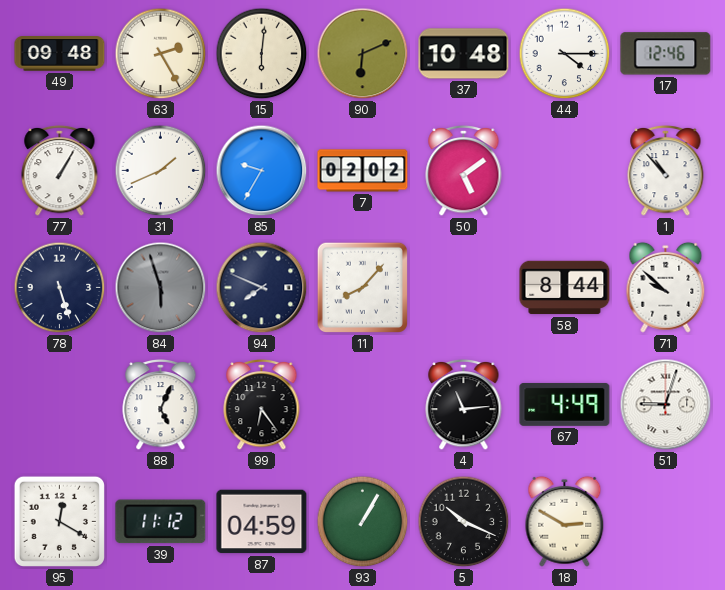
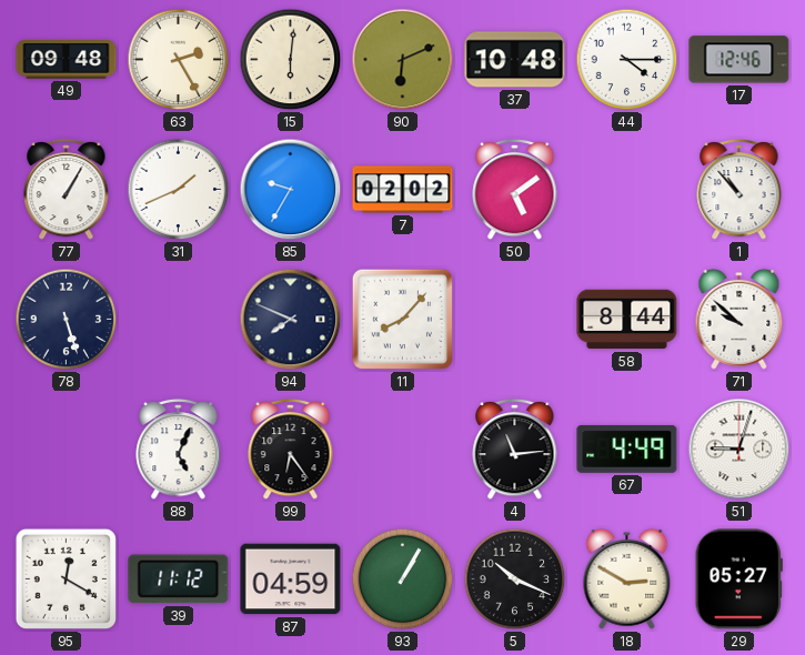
84: 5:57 -> none (161, 288)
29: none -> 05:27 (738, 580)
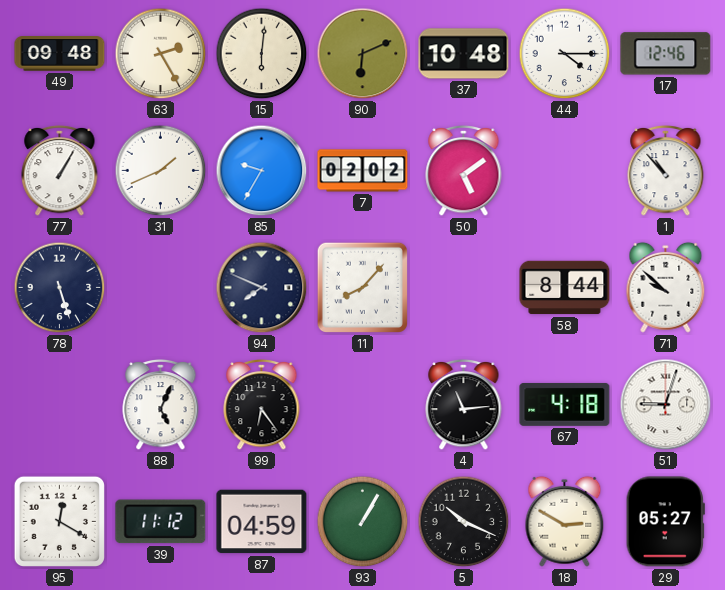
67: 4:49 -> 4:18 (565, 404)
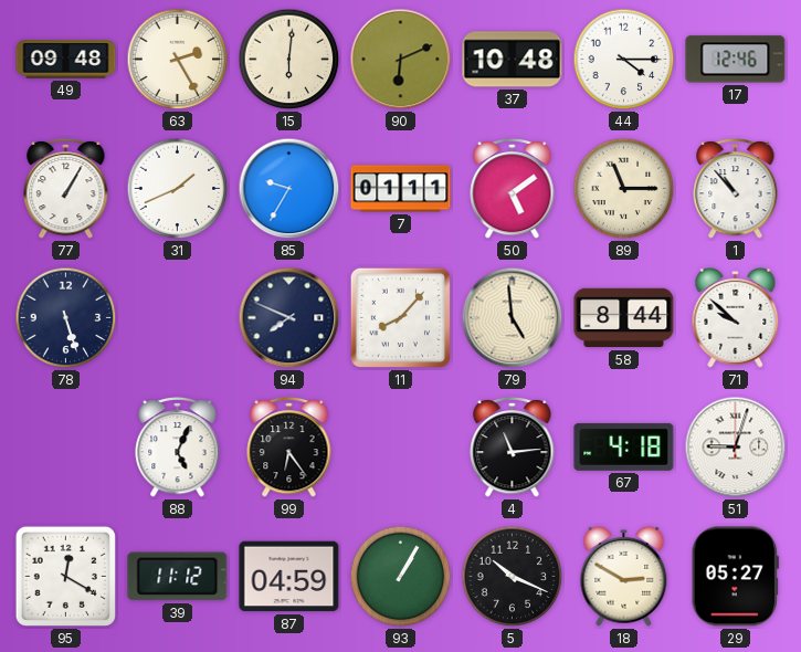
7: 02:02 -> 01:11 (401, 189)
89: none -> 11:15 (624, 189)
79: none -> 4:59 (513, 318)
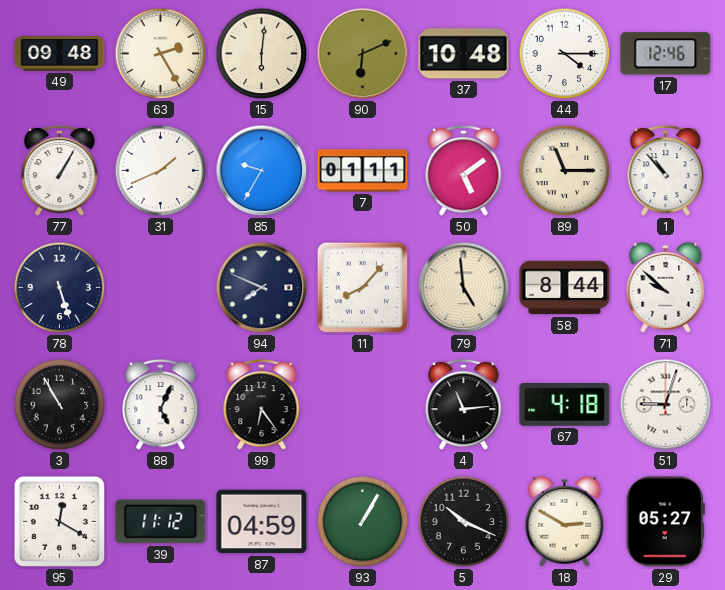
3: none -> 10:55 (60, 405)
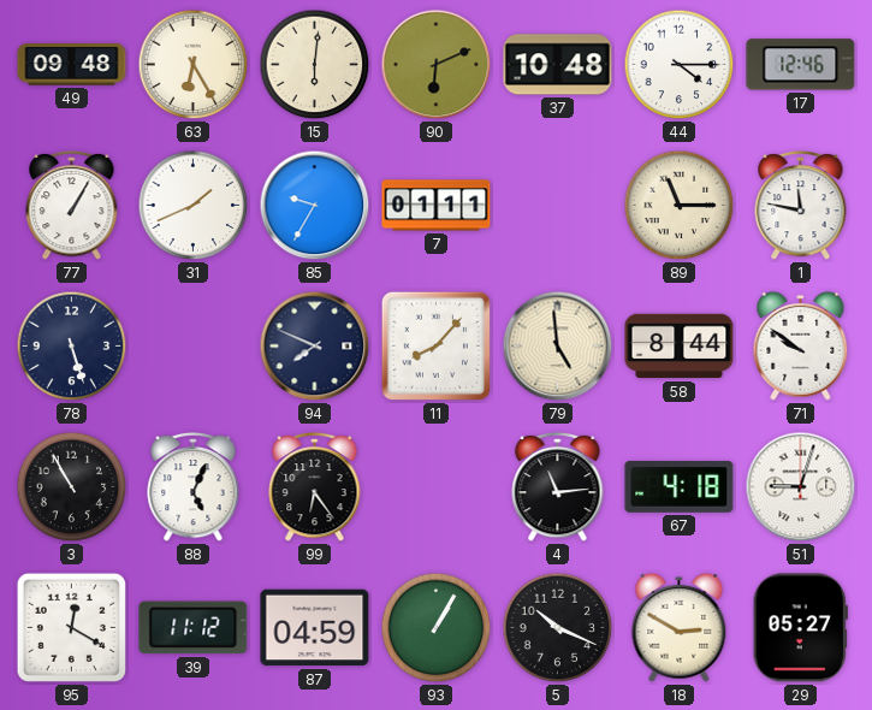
63: 2:25 -> 6:25 (194, 65)
50: 5:09 -> none (464, 170)
1: 10:53 -> 11:47 (801, 205)
71: 9:52 -> 9:51 (801, 345)
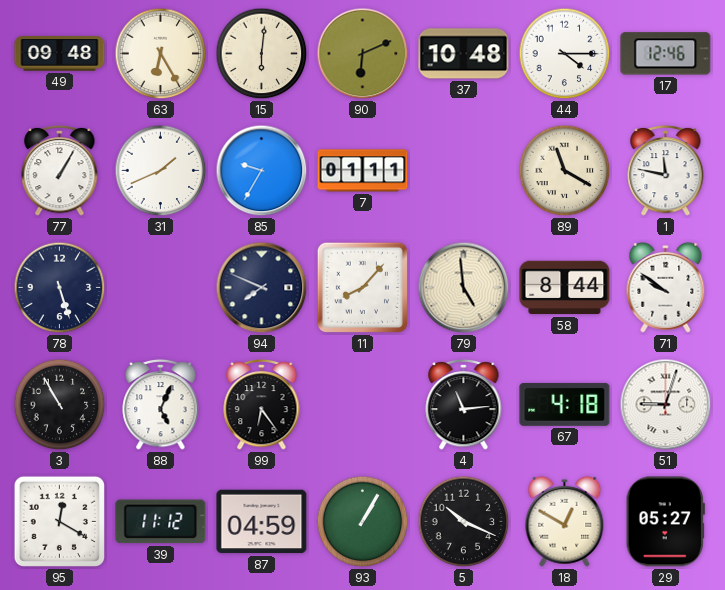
89: 11:15 -> 11:20 (565, 171)
18: 2:50 -> 12:50 (565, 521)
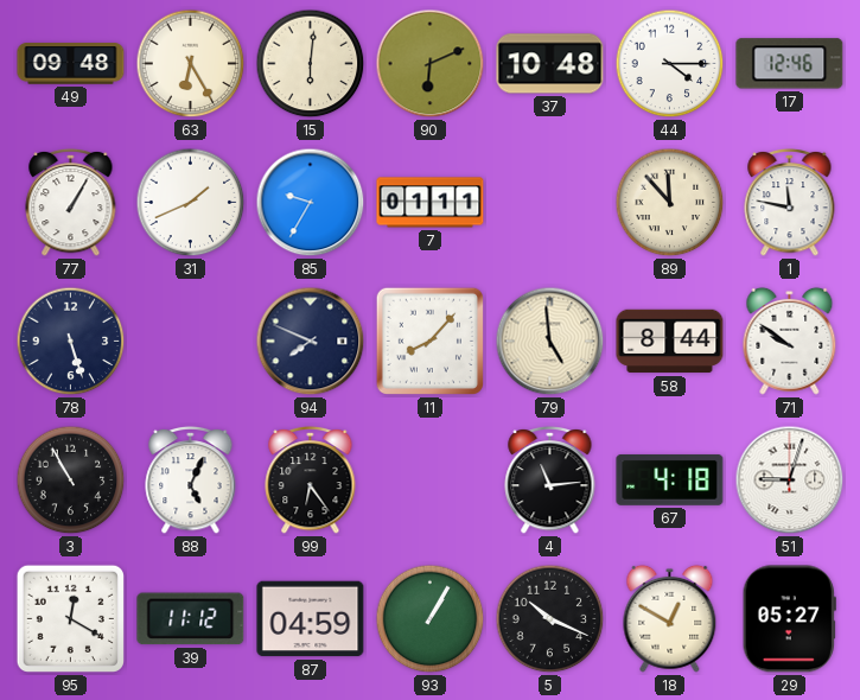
89: 11:20 -> 11:53 (670, 203)
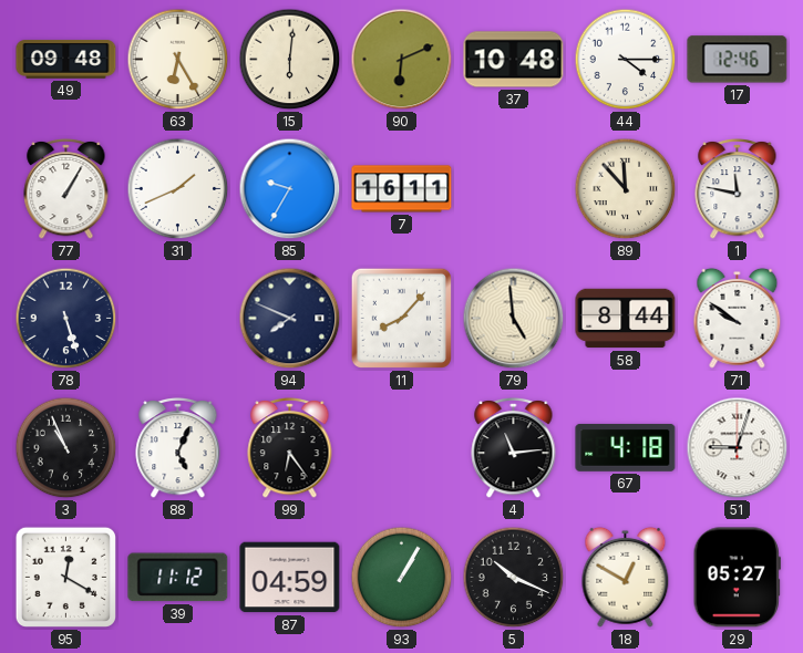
7: 01:11 -> 16:11 (402, 189)
3: 10:55 -> 10:56 (66, 448)
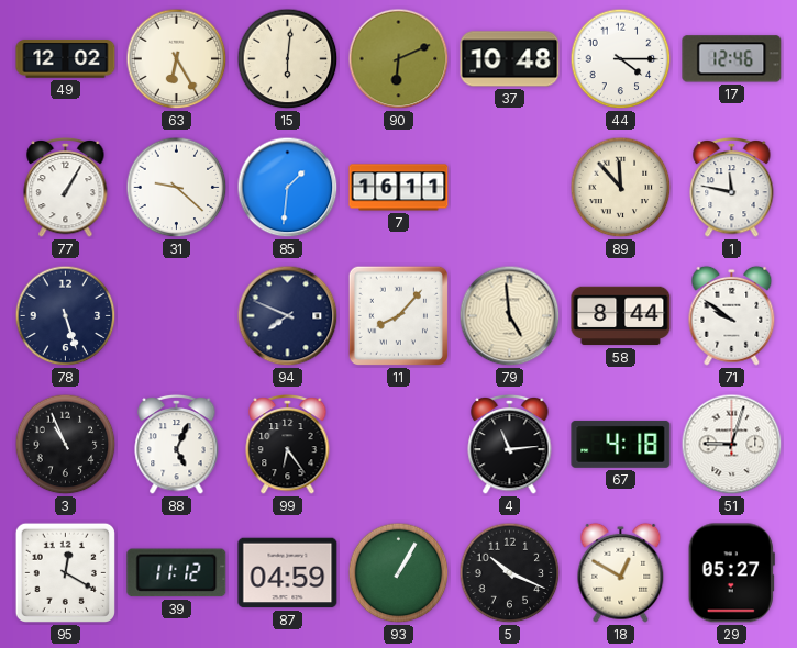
49: 09:48 -> 12:02 (66, 59)
31: 1:41 -> 9:22 (177, 188)
85: 9:35 -> 1:31 (288, 188)
